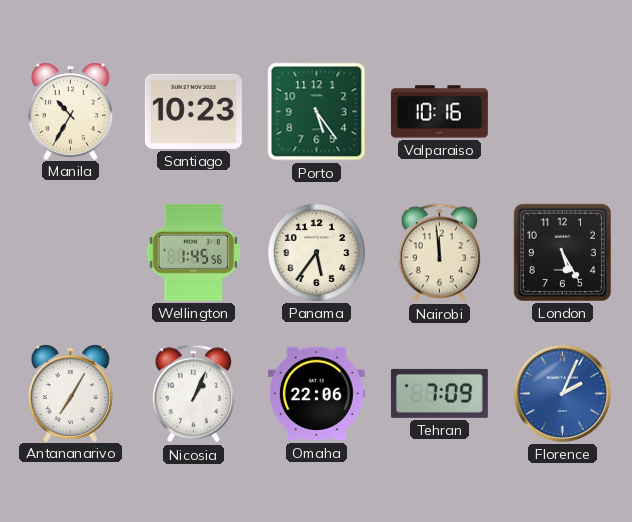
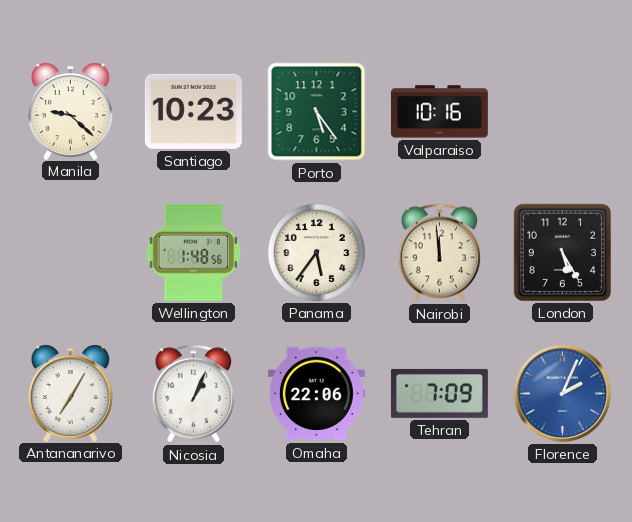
Manila: 10:35 -> 9:22 (70, 111)
Wellington: 1:45 -> 1:48 (194, 252)
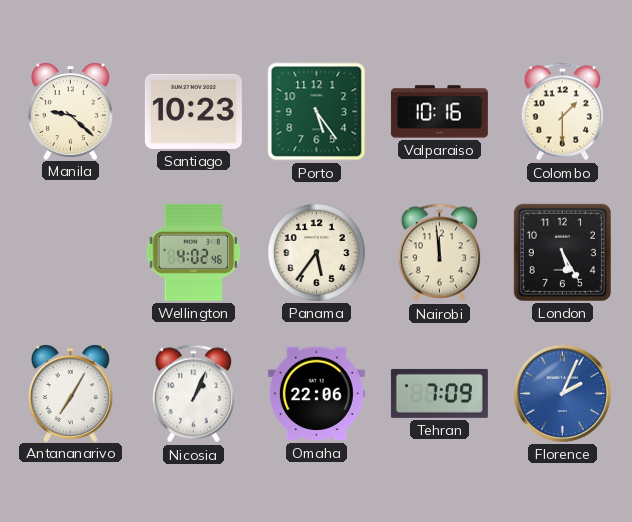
Colombo: none -> 1:30 (563, 112)
Wellington: 1:48 -> 4:02 (194, 252)
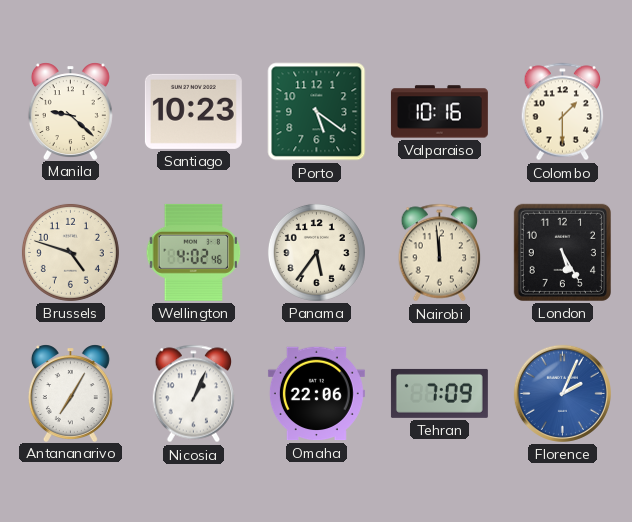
Porto: 5:24 -> 5:21 (317, 112)
Brussels: none -> 4:48 (70, 252)
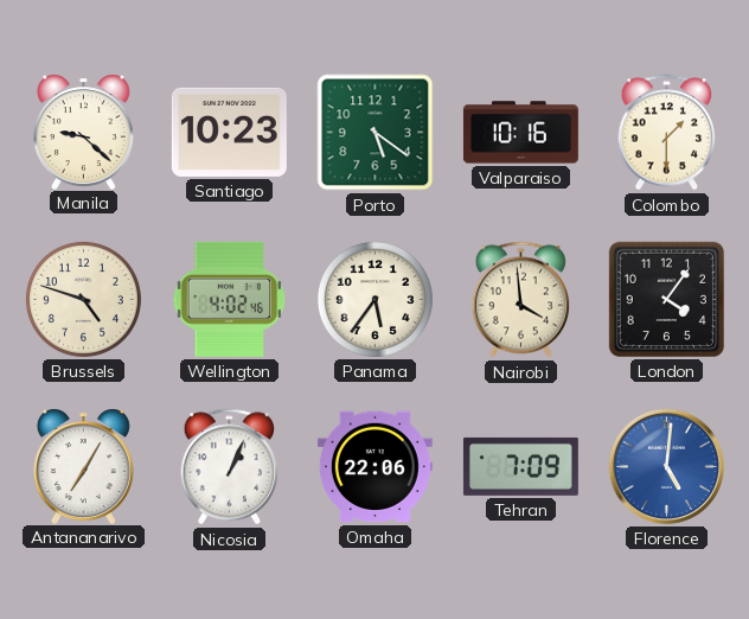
Nairobi: 11:59 -> 3:59 (521, 300)
London: 5:25 -> 4:06 (666, 299)
Florence: 2:04 -> 5:01 (666, 466)
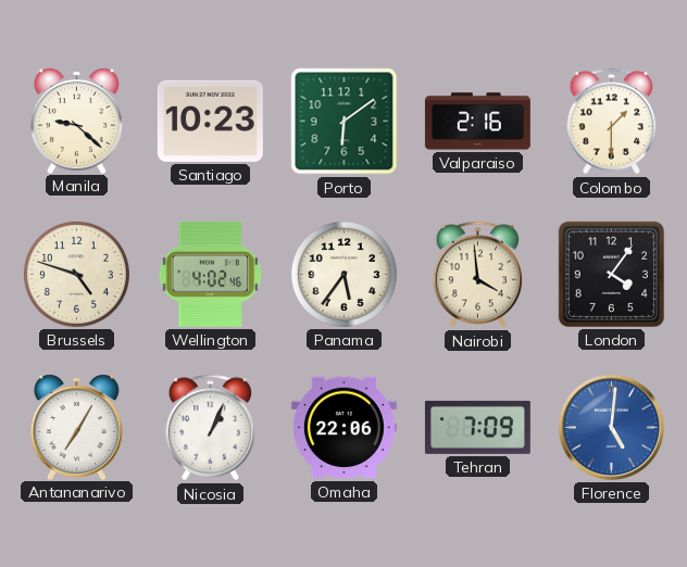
Porto: 5:21 -> 6:09 (345, 122)
Valparaiso: 10:16 -> 2:16 (477, 122)
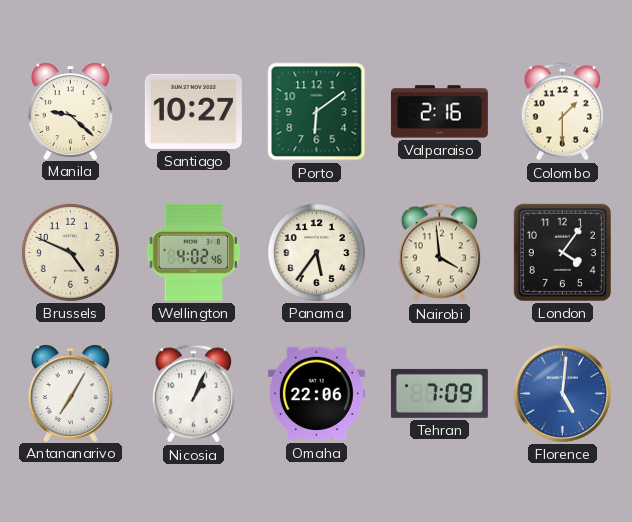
Santiago: 10:23 -> 10:27 (193, 111)
Brussels: 4:48 -> 4:49 (70, 252)
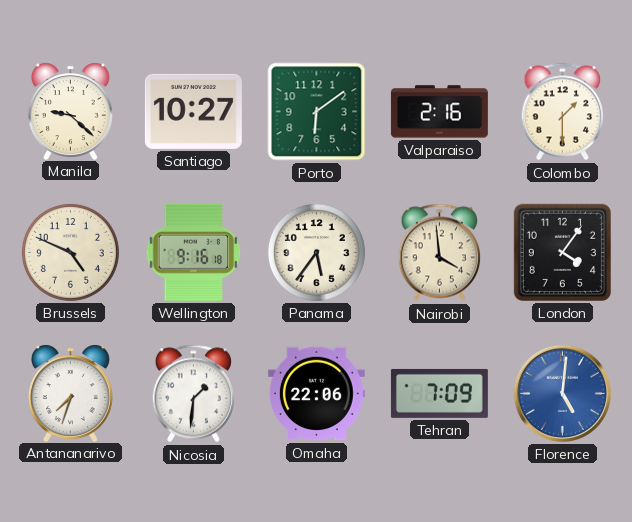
Wellington: 4:02 -> 9:16 (194, 252)
Antananarivo: 7:05 -> 7:33 (70, 393)
Nicosia: 1:04 -> 1:31 (194, 394)
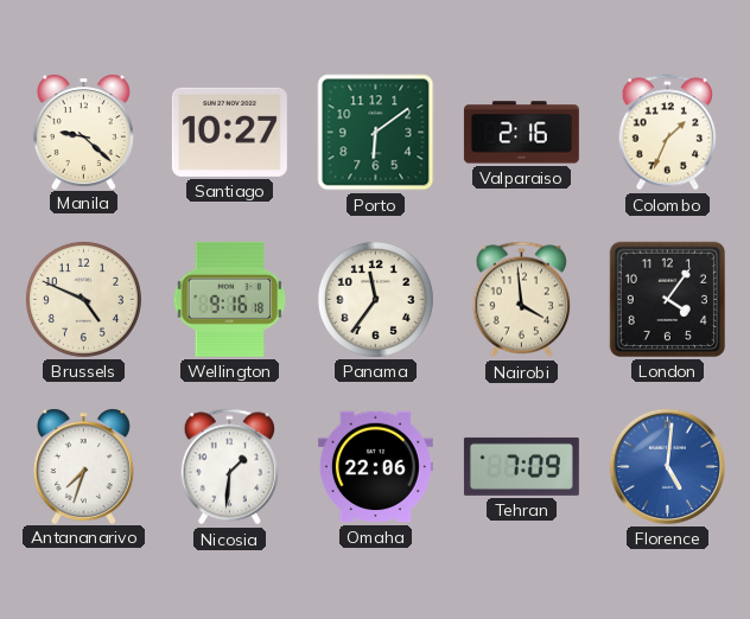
Colombo: 1:30 -> 1:34 (668, 133)
Panama: 5:36 -> 11:36 (375, 299)
